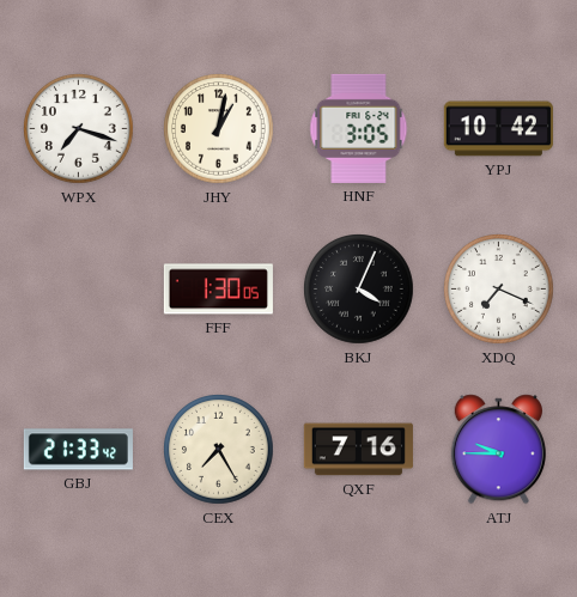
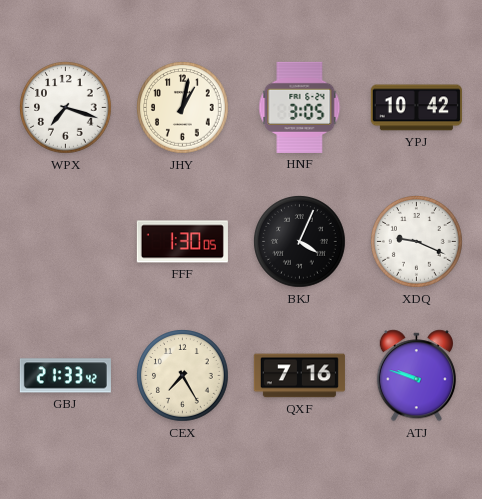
XDQ: 7:19 -> 9:19 (417, 242)
ATJ: 9:45 -> 9:48 (416, 376)
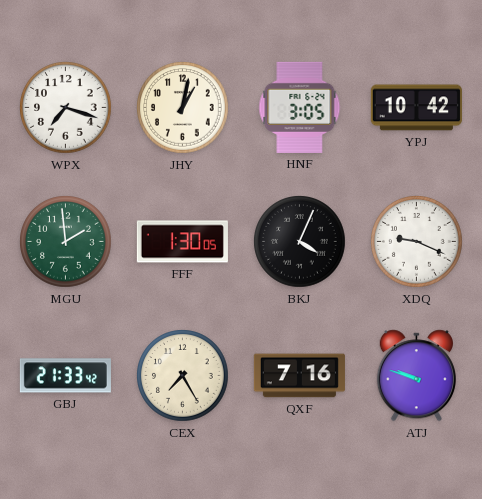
MGU: none -> 1:59 (66, 242)
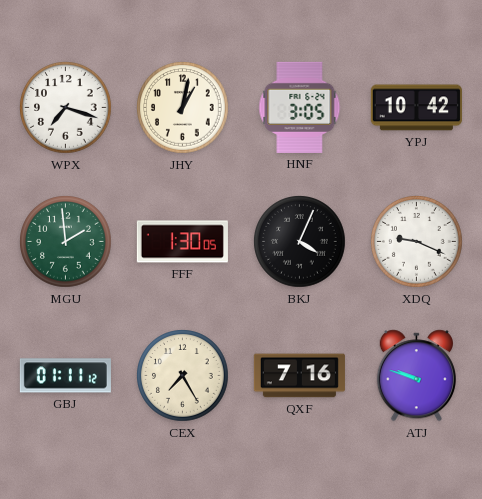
GBJ: 21:33 -> 01:11 (65, 376)
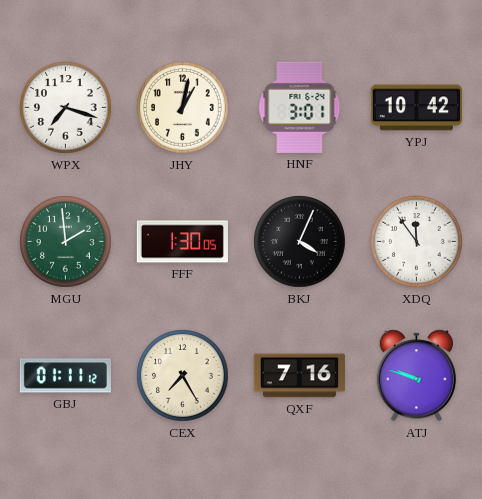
HNF: 3:05 -> 3:01 (300, 107)
XDQ: 9:19 -> 11:54 (417, 242)
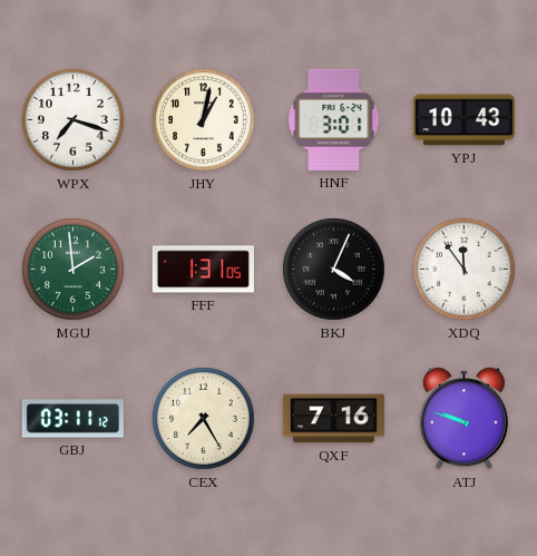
YPJ: 10:42 -> 10:43 (463, 120)
FFF: 1:30 -> 1:31 (203, 270)
GBJ: 01:11 -> 03:11 (72, 419)
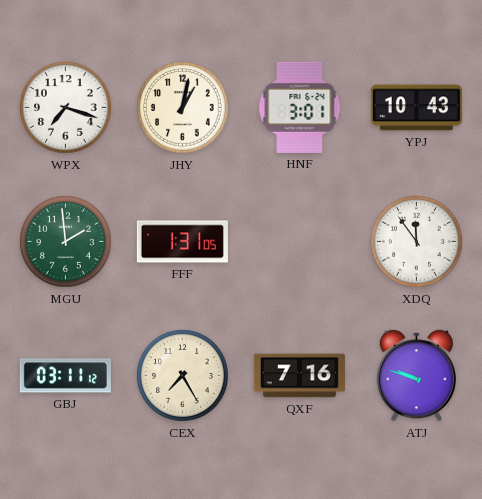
BKJ: 4:04 -> none (334, 270)
